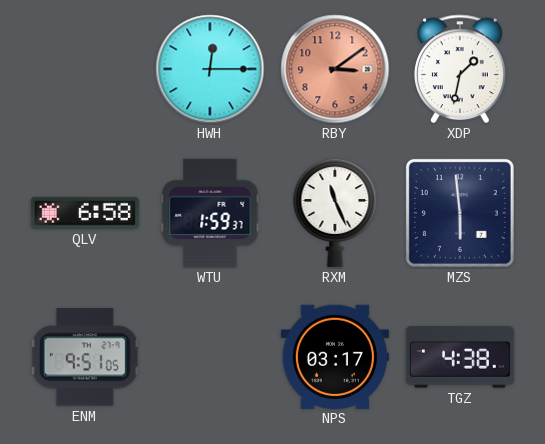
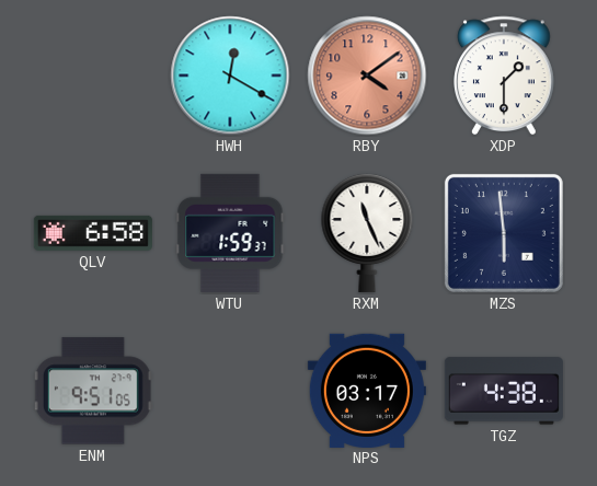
HWH: 12:15 -> 12:20 (230, 76)
RBY: 3:09 -> 4:09 (367, 76)
XDP: 1:32 -> 1:30 (505, 76)
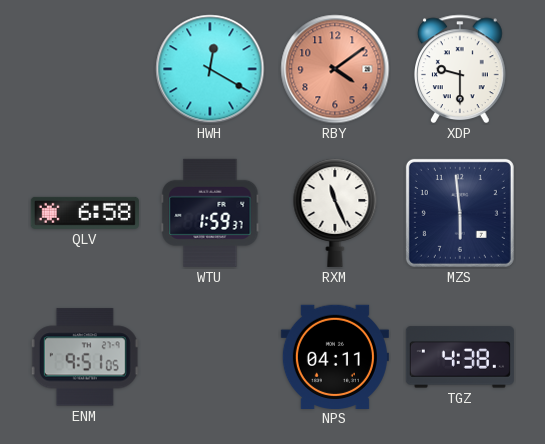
XDP: 1:30 -> 9:30 (461, 69)
NPS: 03:17 -> 04:11 (335, 356)
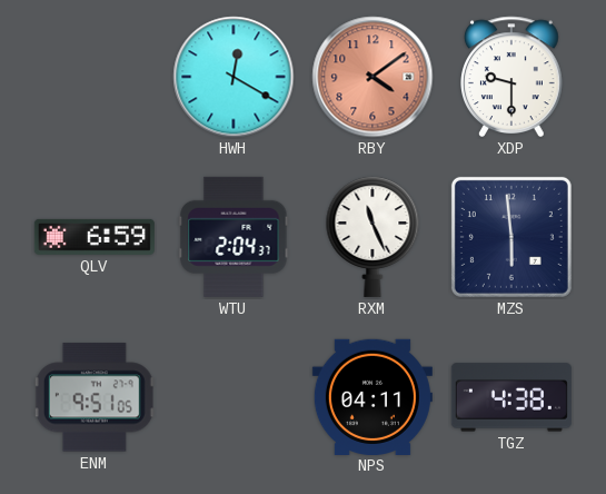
QLV: 6:58 -> 6:59 (95, 237)
WTU: 1:59 -> 2:04 (234, 237)
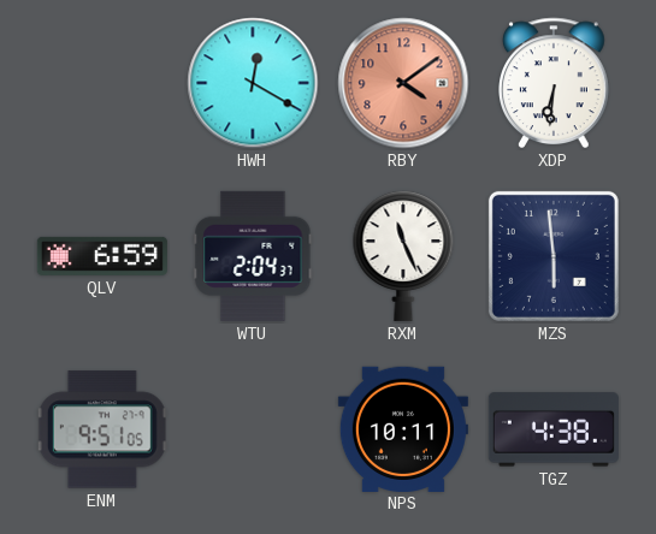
XDP: 9:30 -> 6:31 (555, 83)
NPS: 04:11 -> 10:11 (403, 428)
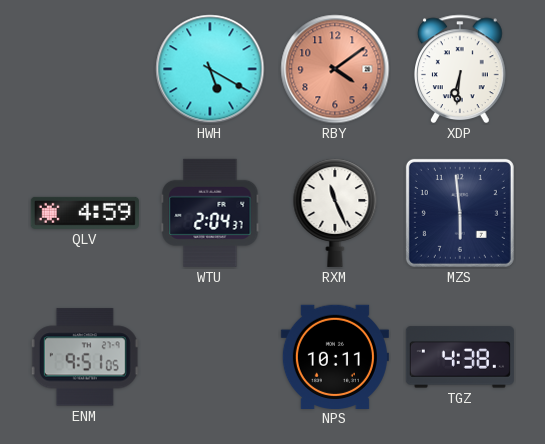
HWH: 12:20 -> 5:20 (210, 69)
QLV: 6:59 -> 4:59 (85, 213)
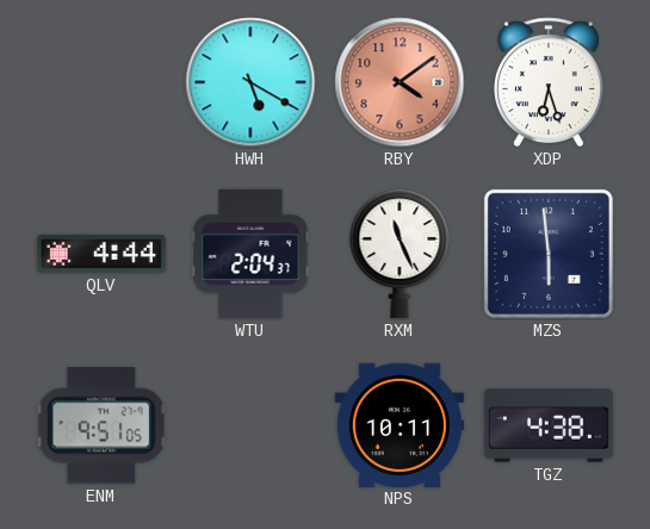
XDP: 6:31 -> 6:27 (550, 82)
QLV: 4:59 -> 4:44 (101, 254)
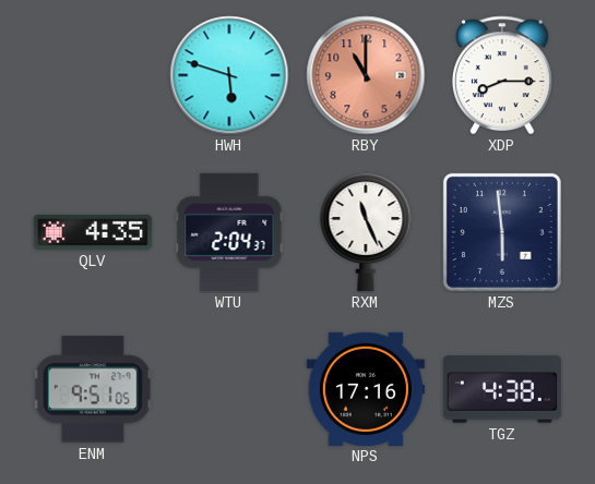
HWH: 5:20 -> 5:48 (229, 75)
RBY: 4:09 -> 11:00 (366, 75)
XDP: 6:27 -> 8:15 (503, 75)
QLV: 4:44 -> 4:35 (93, 232)
NPS: 10:11 -> 17:16 (366, 388)
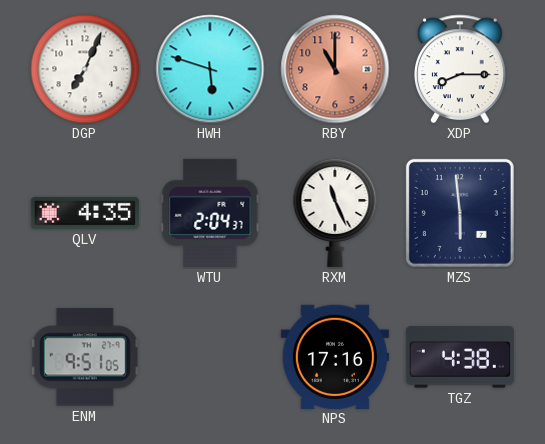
DGP: none -> 7:04 (85, 69)
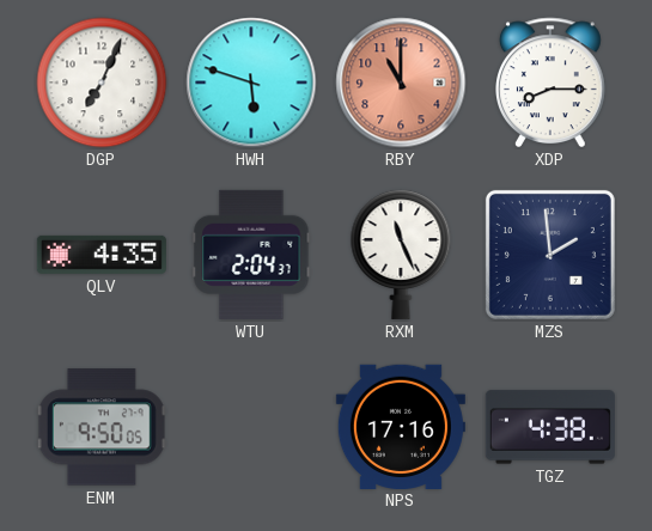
MZS: 5:59 -> 1:59 (550, 255)
ENM: 9:51 -> 9:50 (102, 427)
